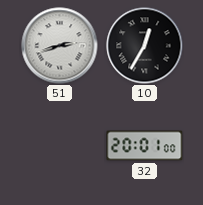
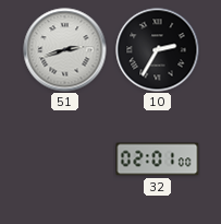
10: 12:35 -> 2:35 (158, 50)
32: 20:01 -> 02:01 (158, 160)
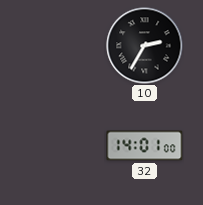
51: 2:42 -> none (65, 50)
32: 02:01 -> 14:01 (145, 146)
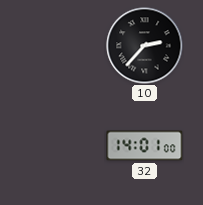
10: 2:35 -> 2:37 (145, 46)
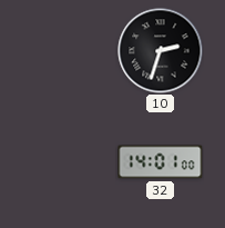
10: 2:37 -> 2:33 (161, 51)
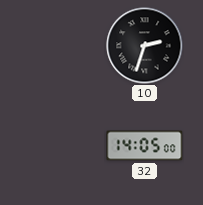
32: 14:01 -> 14:05 (145, 146)
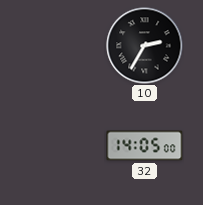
10: 2:33 -> 2:35 (145, 46)
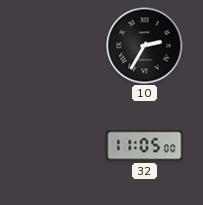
32: 14:05 -> 11:05 (145, 146)
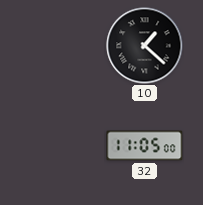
10: 2:35 -> 1:22 (145, 46)
